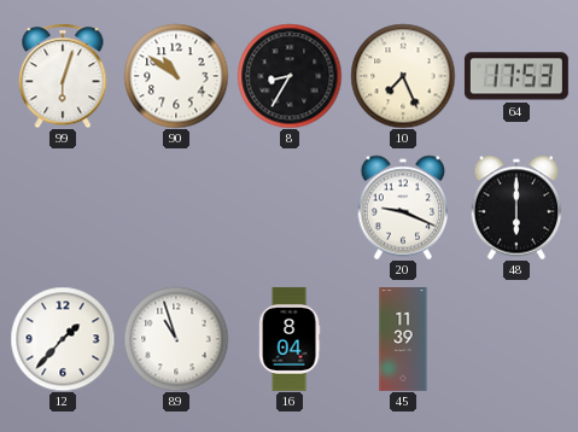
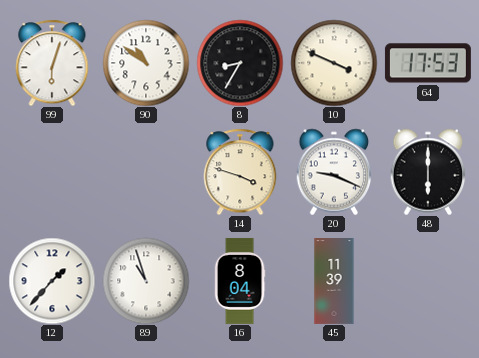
10: 7:26 -> 3:49 (334, 63)
14: none -> 3:48 (240, 172)
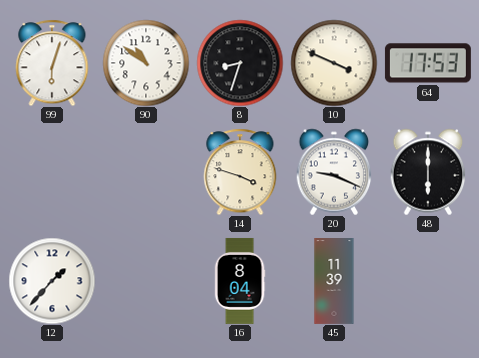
8: 8:35 -> 8:33 (240, 63)
89: 10:57 -> none (146, 281)
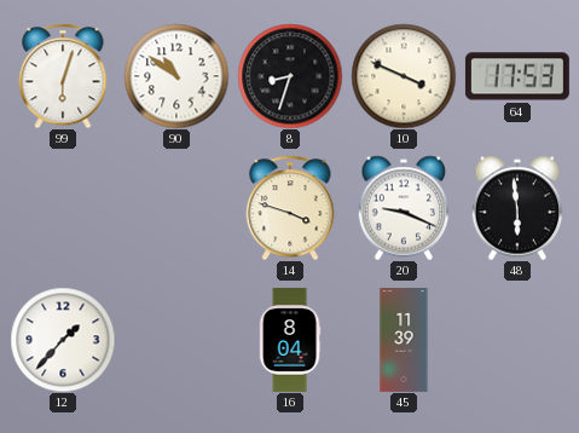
48: 6:00 -> 5:59 (517, 208)
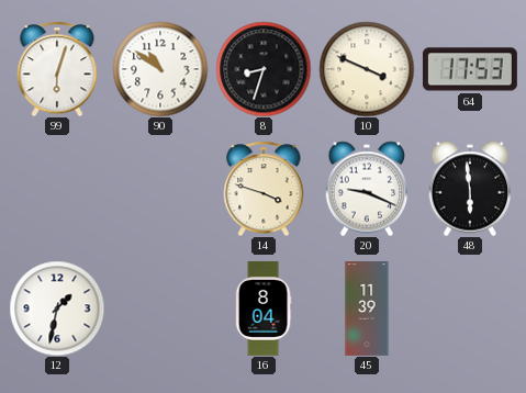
12: 1:37 -> 1:32 (57, 308)
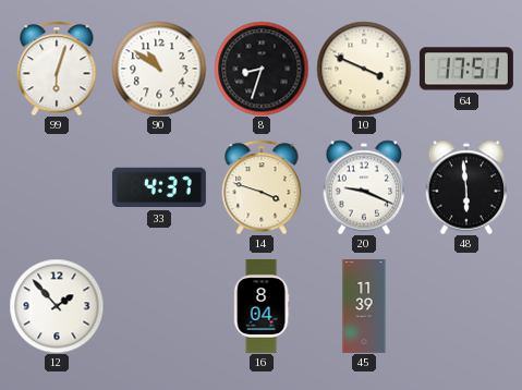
64: 17:53 -> 17:51 (466, 69)
33: none -> 4:37 (159, 187)
12: 1:32 -> 1:53 (57, 306)
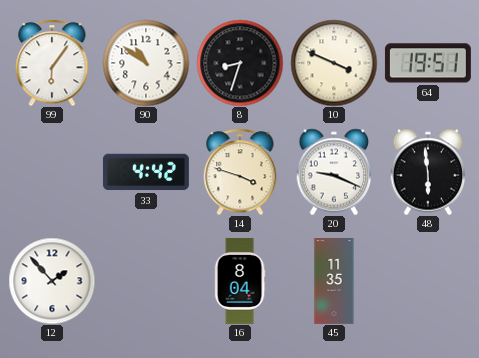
99: 6:03 -> 6:06 (52, 63)
64: 17:51 -> 19:51 (428, 63)
33: 4:37 -> 4:42 (146, 172)
45: 11:39 -> 11:35 (334, 282)
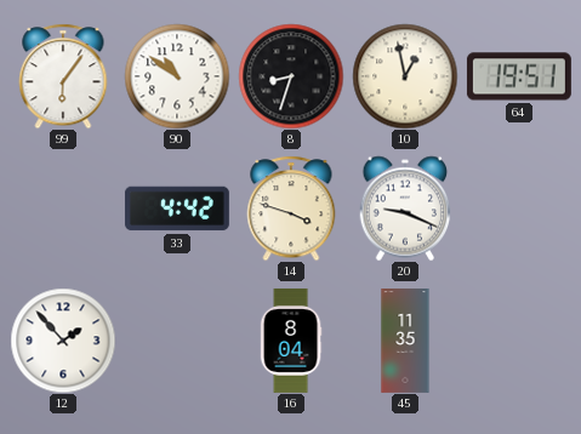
10: 3:49 -> 12:58 (405, 76)
48: 5:59 -> none (428, 172)
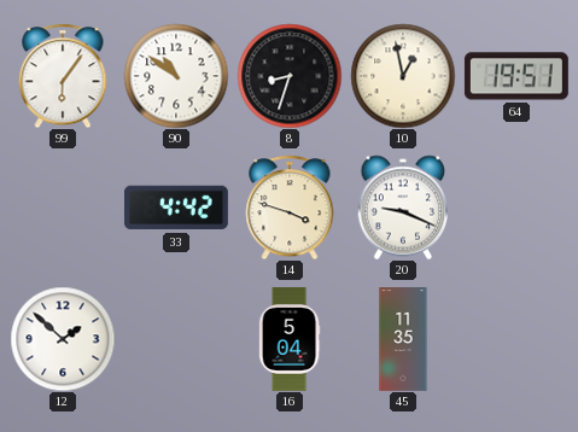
12: 1:53 -> 1:52 (63, 339)
16: 8:04 -> 5:04 (290, 339)
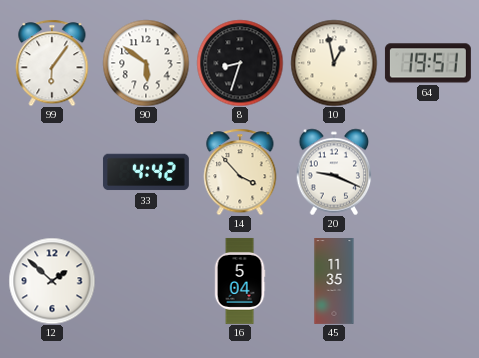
90: 10:51 -> 5:51 (146, 63)
14: 3:48 -> 3:53 (240, 172)
